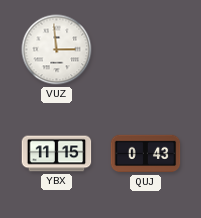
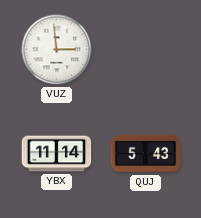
YBX: 11:15 -> 11:14 (57, 154)
QUJ: 0:43 -> 5:43 (146, 154)
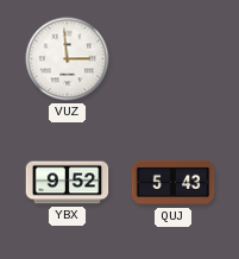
YBX: 11:14 -> 9:52 (68, 183)
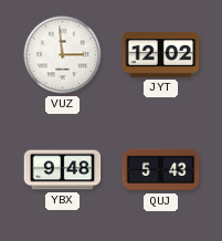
JYT: none -> 12:02 (161, 55)
YBX: 9:52 -> 9:48 (63, 170)
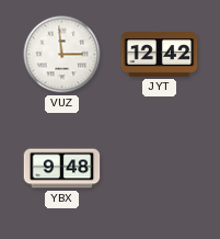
JYT: 12:02 -> 12:42 (160, 55)
QUJ: 5:43 -> none (161, 170)
